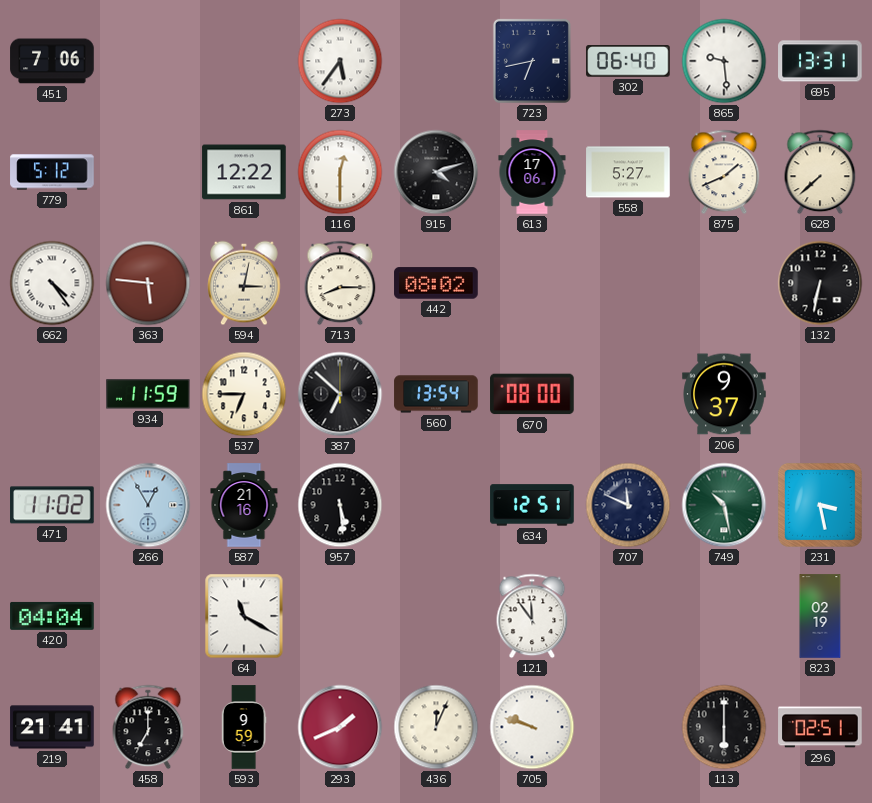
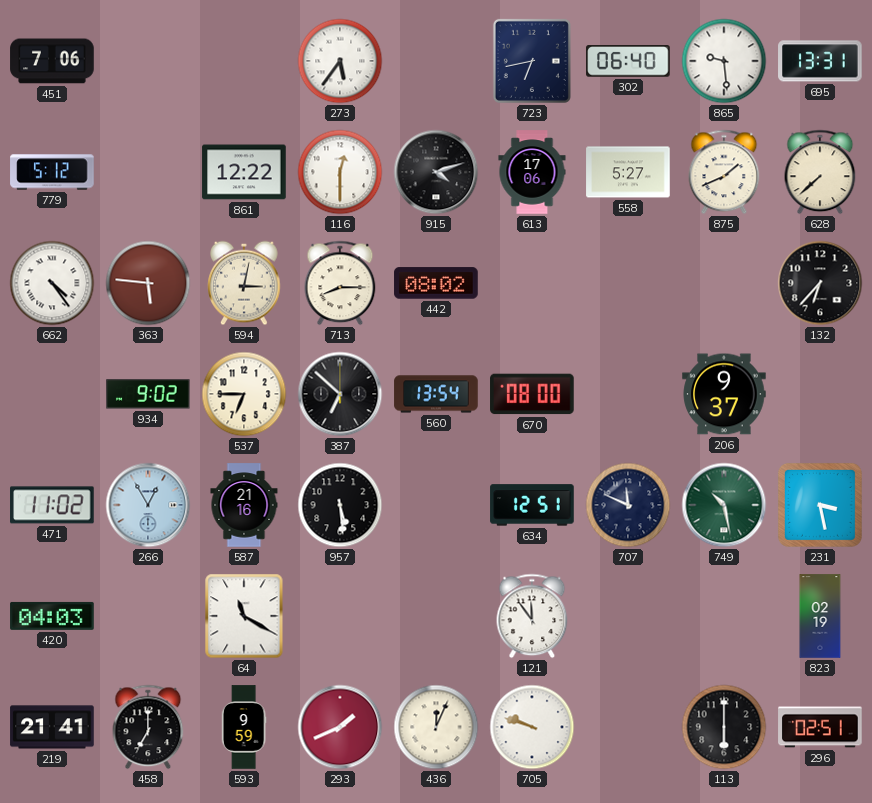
132: 6:32 -> 6:37 (820, 283)
934: 11:59 -> 9:02 (148, 394)
420: 04:04 -> 04:03 (52, 616)
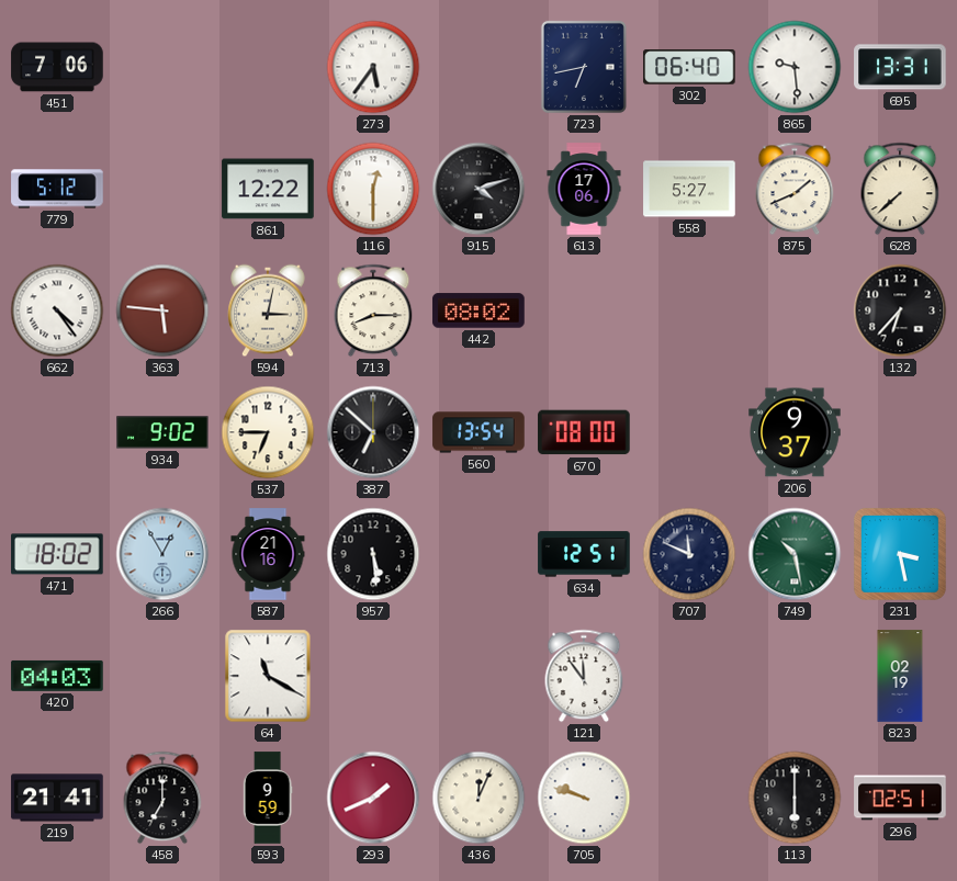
471: 11:02 -> 18:02 (57, 554)
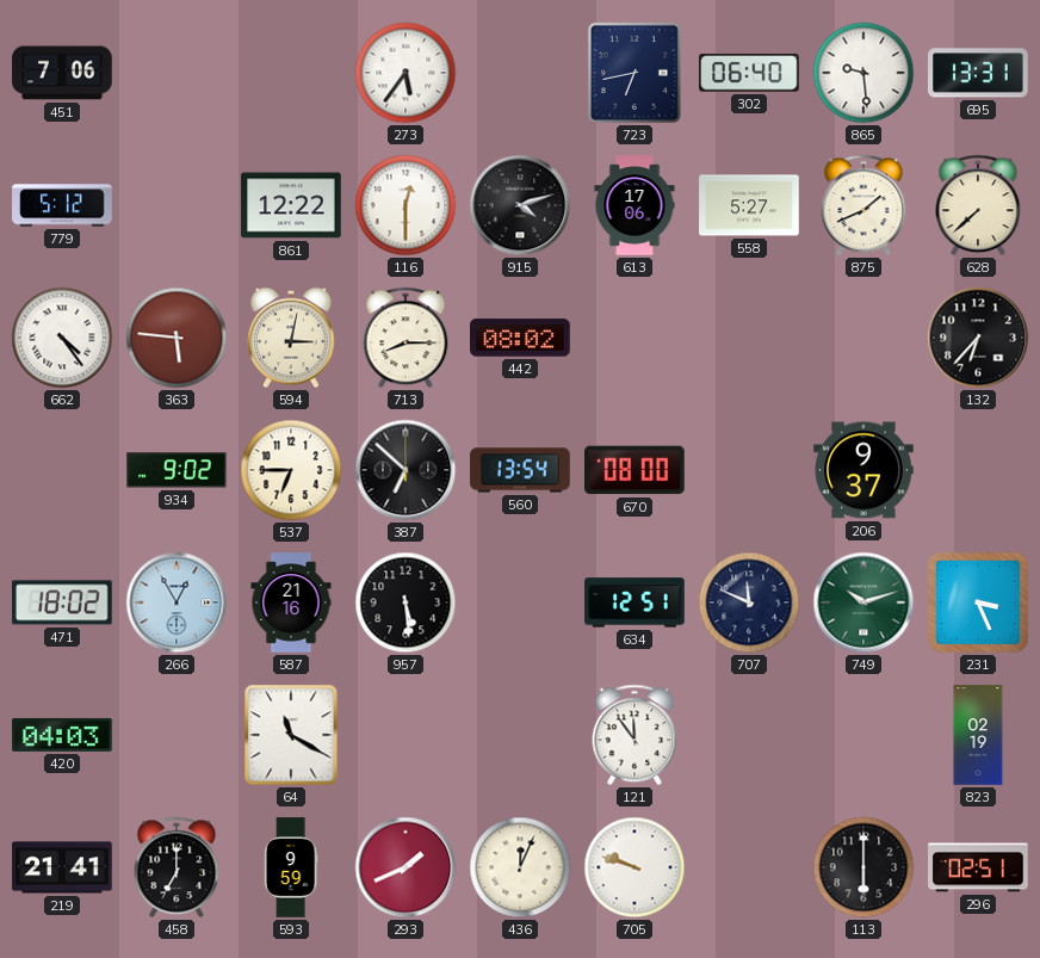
749: 10:28 -> 10:12 (863, 602)
231: 3:28 -> 3:26 (978, 602)
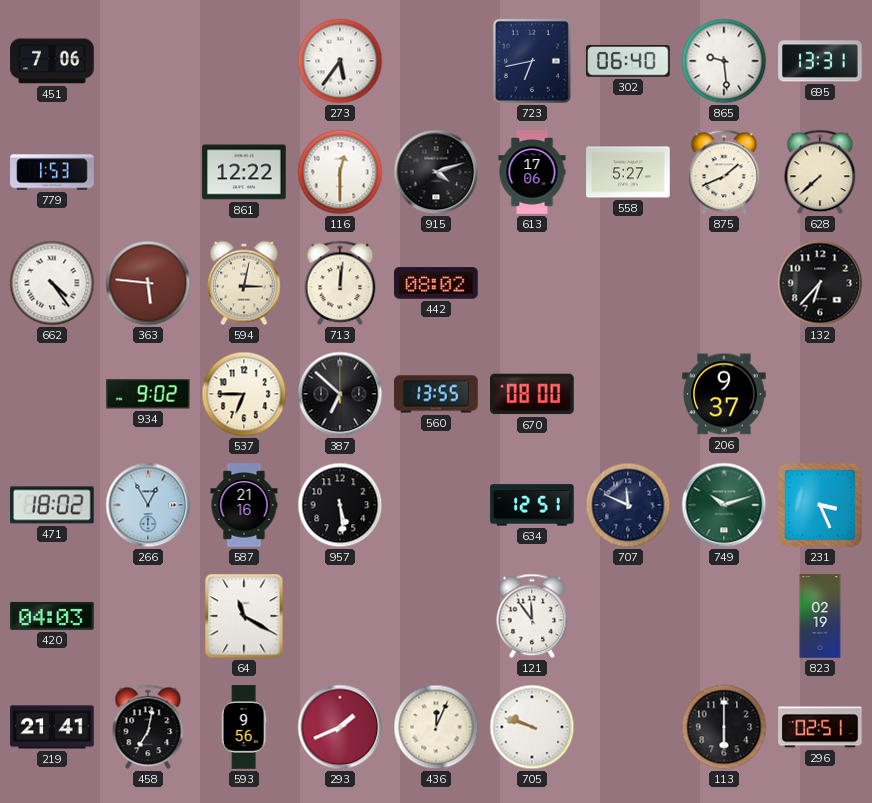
779: 5:12 -> 1:53 (52, 172)
713: 8:15 -> 12:01 (340, 283)
560: 13:54 -> 13:55 (436, 394)
458: 7:00 -> 7:02 (148, 727)
593: 9:59 -> 9:56 (244, 727)
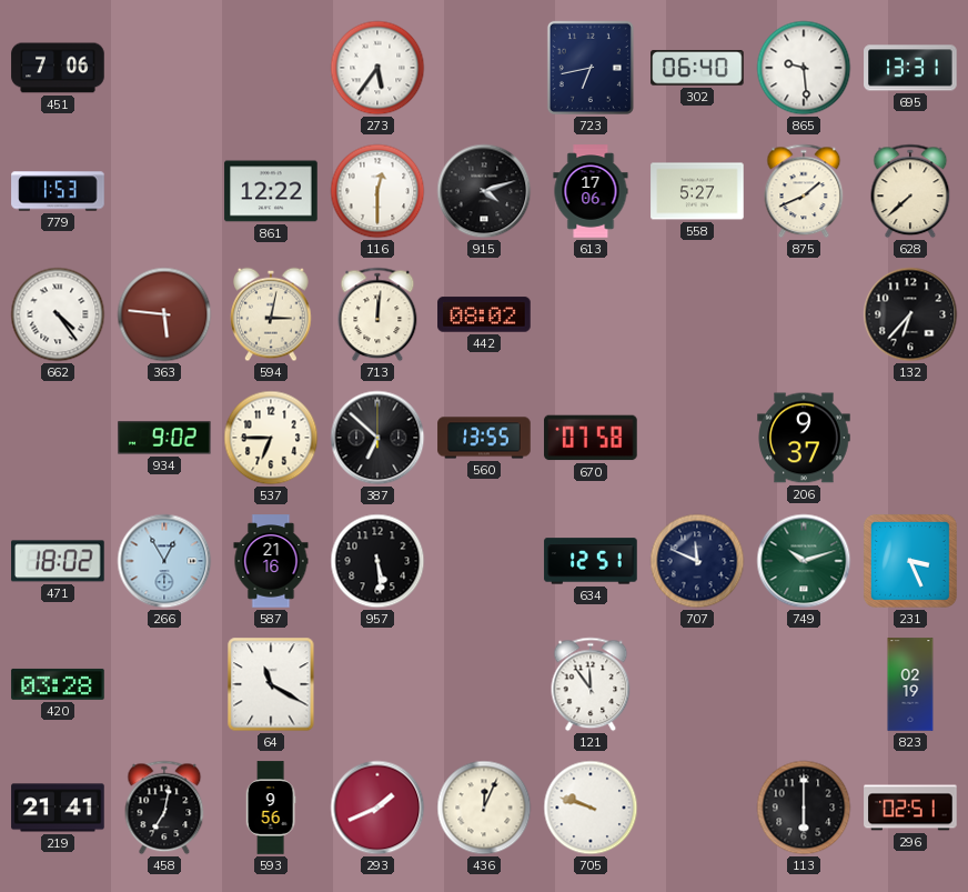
670: 08:00 -> 07:58 (591, 438)
420: 04:03 -> 03:28 (58, 684)
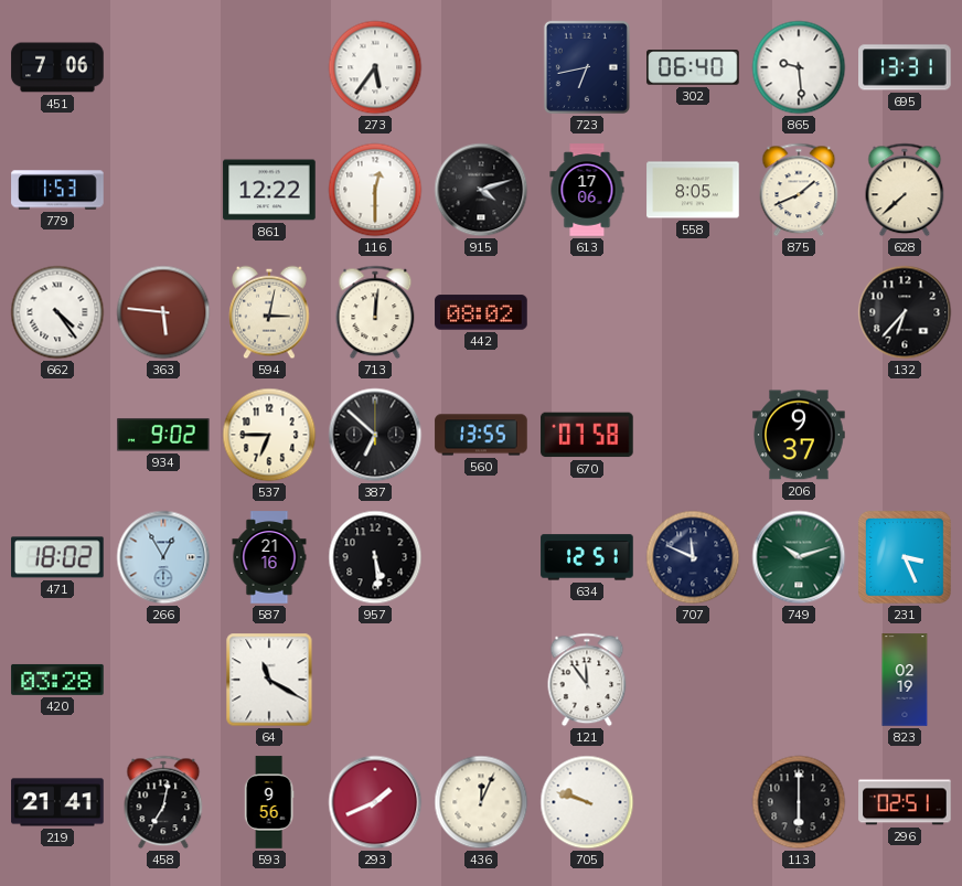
558: 5:27 -> 8:05 (693, 190)
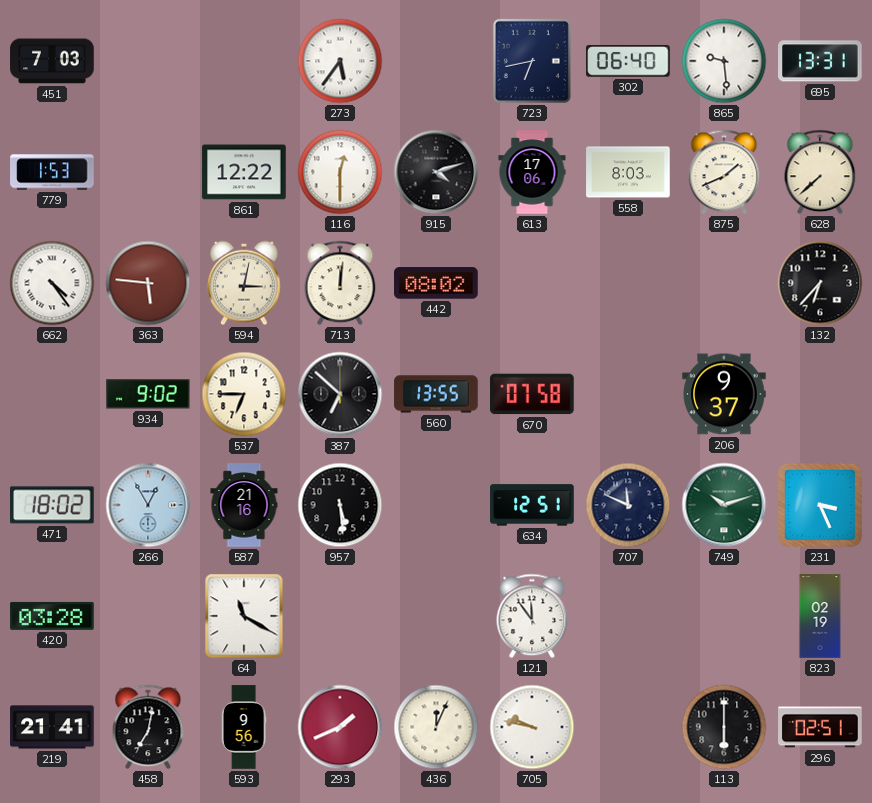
451: 7:06 -> 7:03 (52, 61)
558: 8:05 -> 8:03 (628, 172)
705: 9:48 -> 9:47 (532, 727)
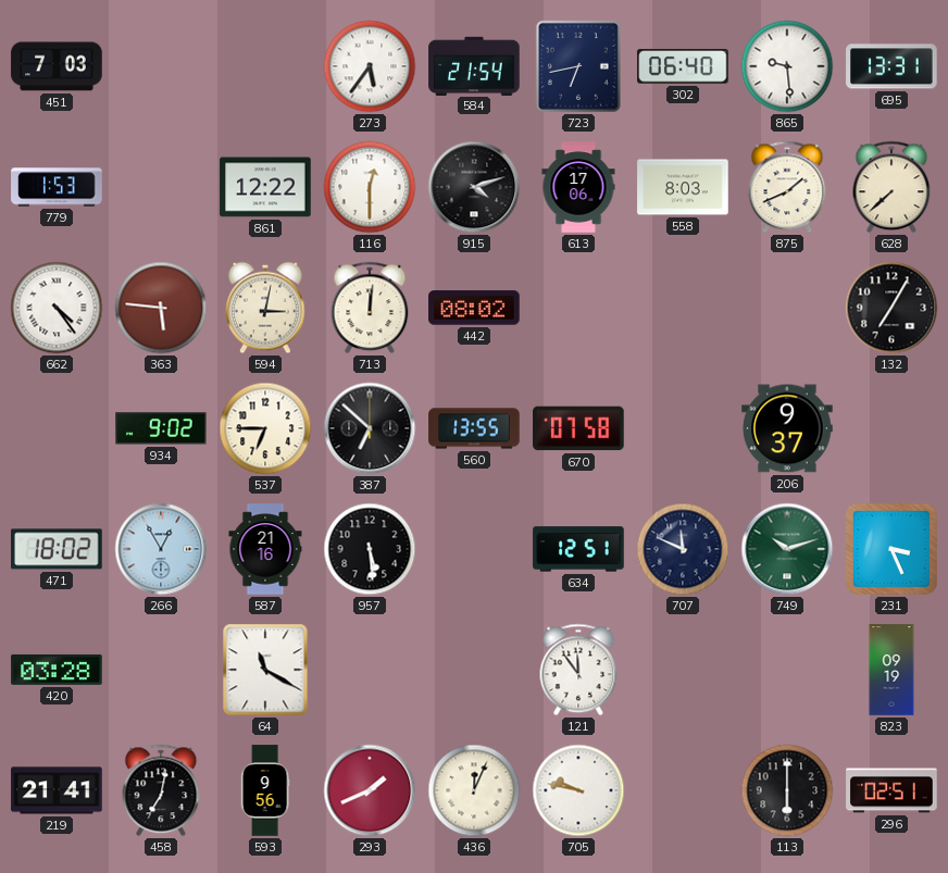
584: none -> 21:54 (474, 65)
132: 6:37 -> 7:05 (891, 308)
823: 02:19 -> 09:19 (891, 670)
